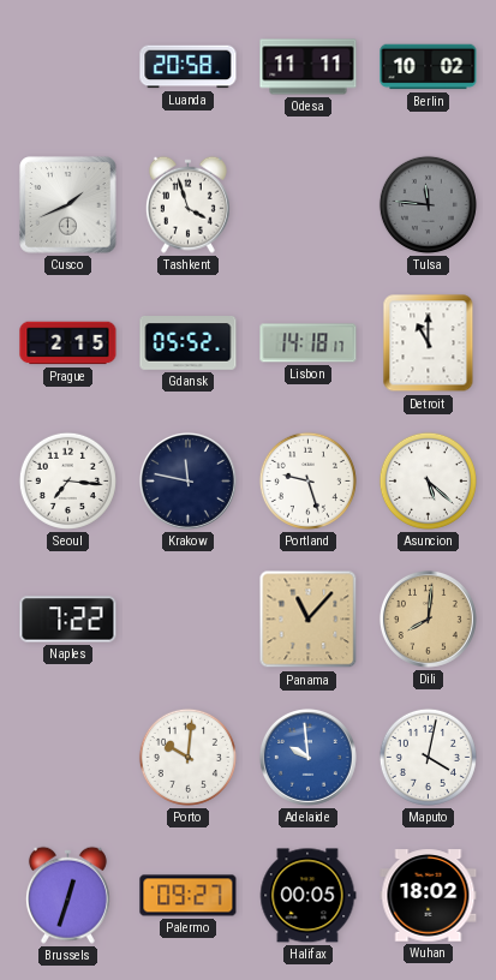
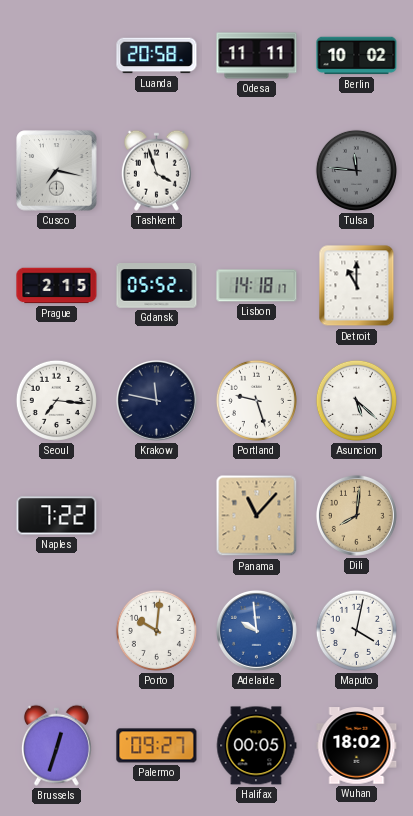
Cusco: 1:41 -> 7:17 (57, 171)
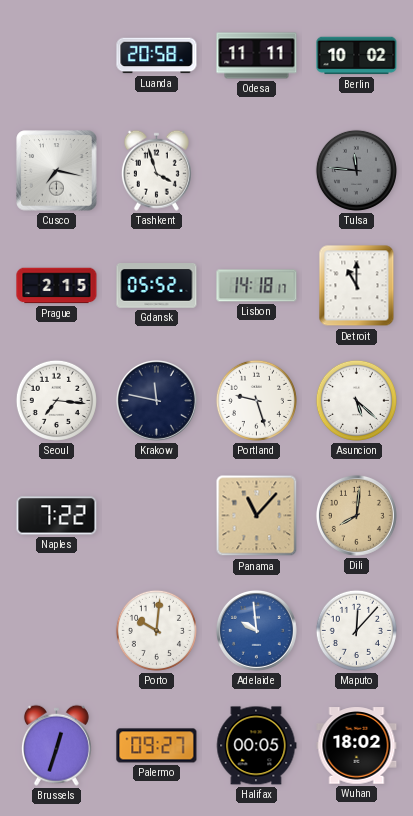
Maputo: 4:02 -> 12:07 (356, 630)
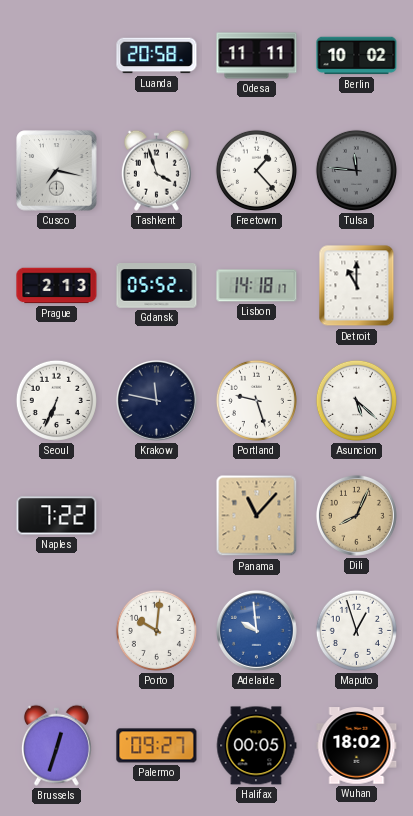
Freetown: none -> 1:23 (256, 170)
Prague: 2:15 -> 2:13 (57, 286)
Seoul: 7:16 -> 6:34 (56, 400)
Dili: 8:01 -> 8:04 (356, 515)
Maputo: 12:07 -> 12:57 (356, 630)
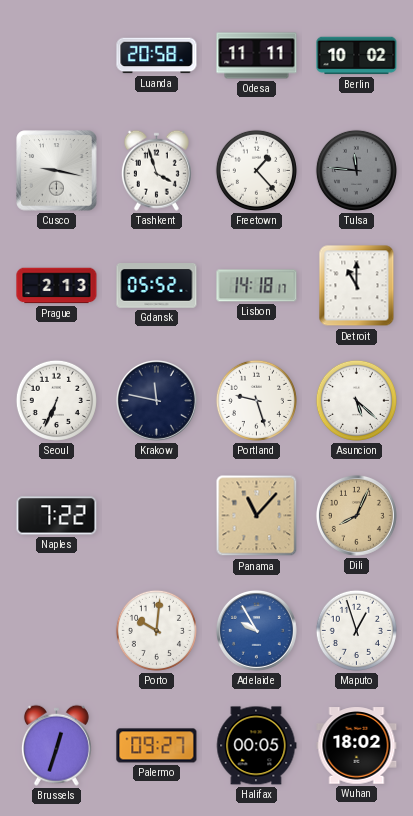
Cusco: 7:17 -> 9:17 (57, 171)
Adelaide: 9:59 -> 9:55 (256, 630)
